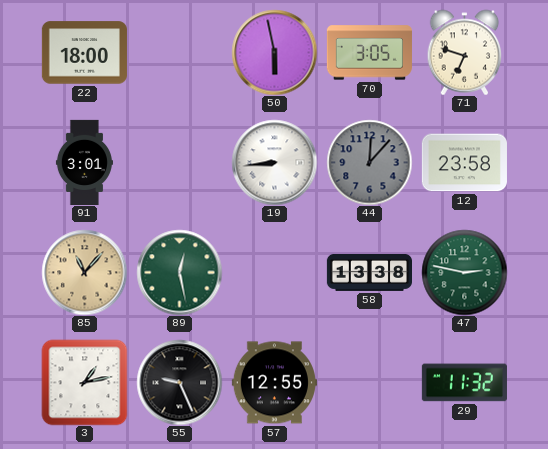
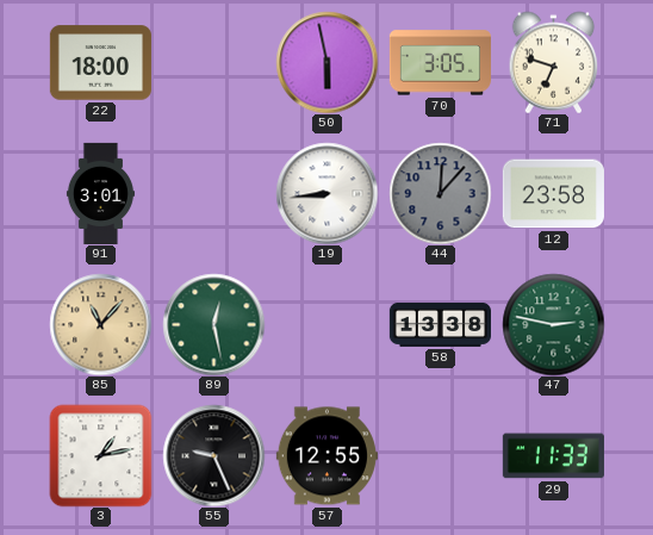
29: 11:32 -> 11:33 (553, 456)
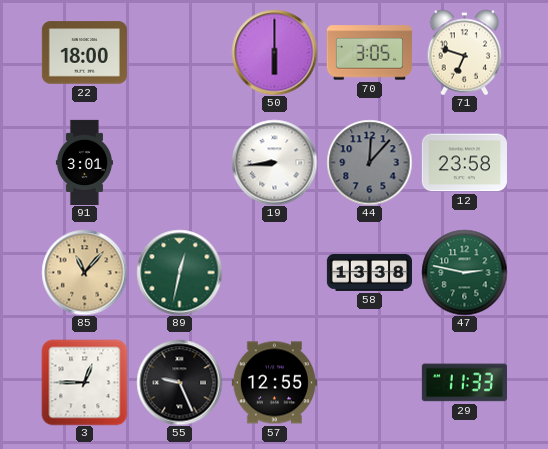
50: 5:58 -> 6:00 (274, 52)
89: 12:28 -> 12:32 (179, 272)
3: 1:13 -> 12:45 (84, 382)
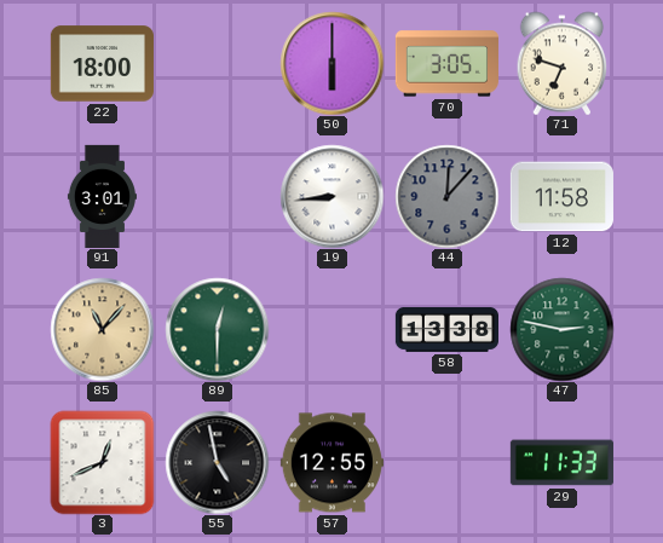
12: 23:58 -> 11:58 (561, 197)
89: 12:32 -> 12:30 (217, 329)
3: 12:45 -> 12:41 (102, 462)
55: 9:26 -> 4:58 (217, 462)
